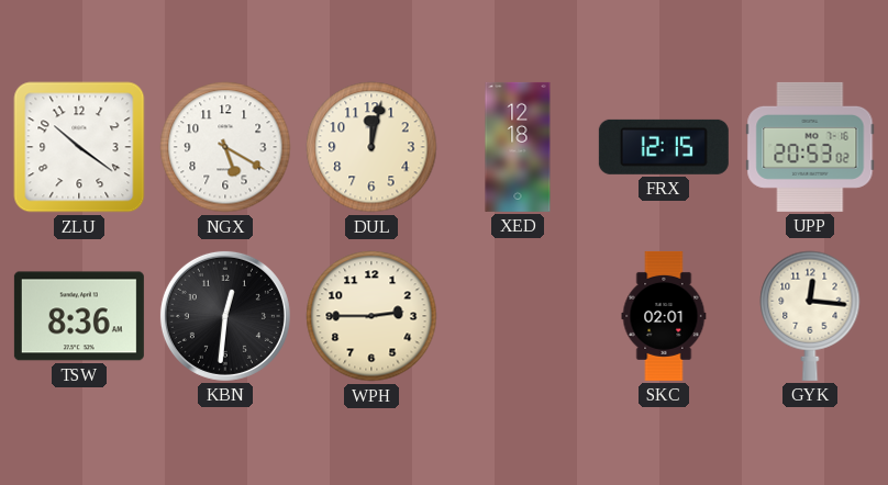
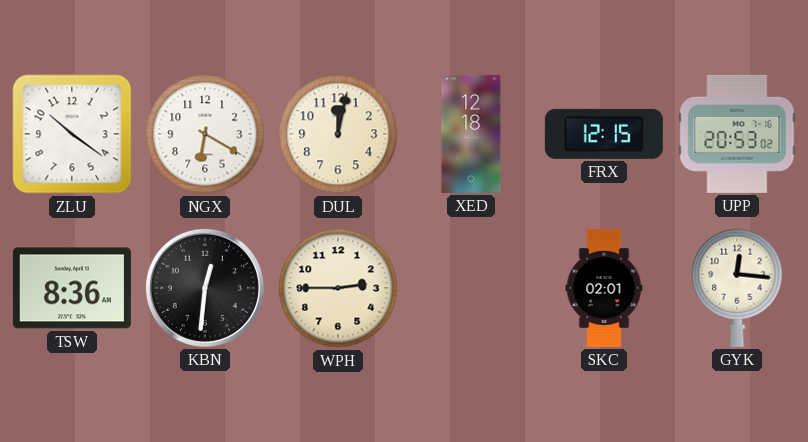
NGX: 5:20 -> 6:20 (205, 134)
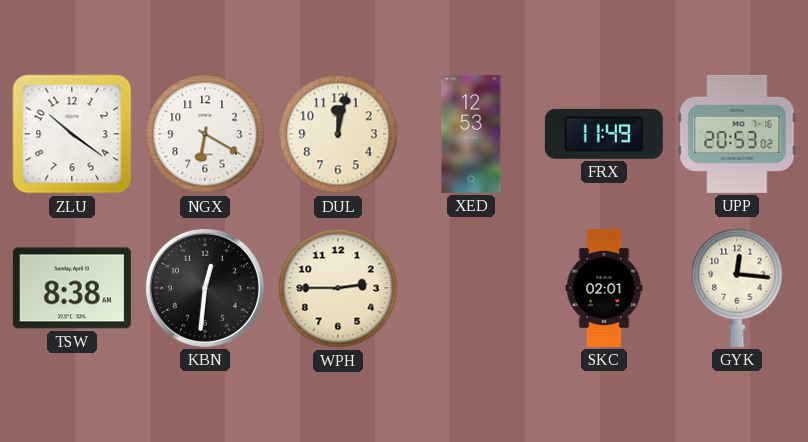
XED: 12:18 -> 12:53 (471, 134)
FRX: 12:15 -> 11:49 (604, 134)
TSW: 8:36 -> 8:38 (72, 288)
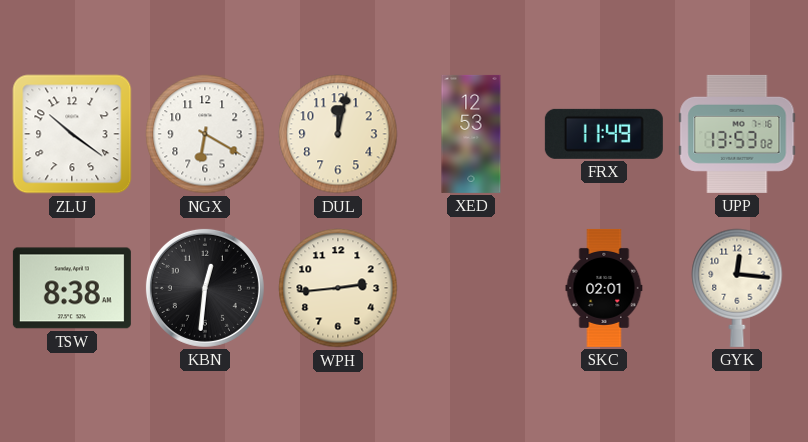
UPP: 20:53 -> 13:53 (737, 134)
WPH: 2:45 -> 2:44 (338, 288)
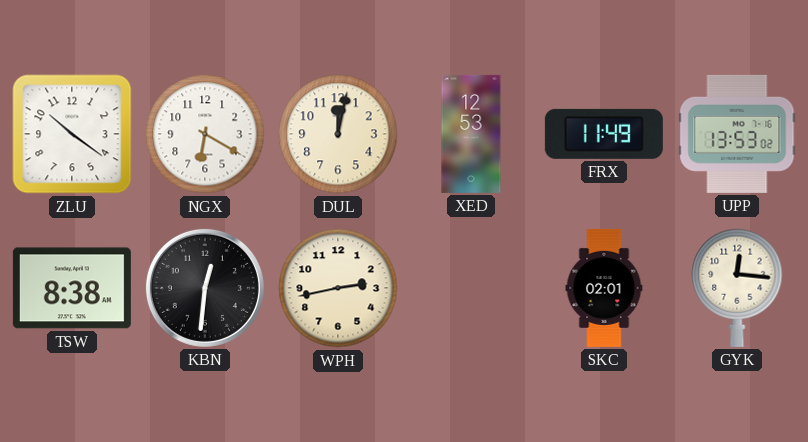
WPH: 2:44 -> 2:43 (338, 288)
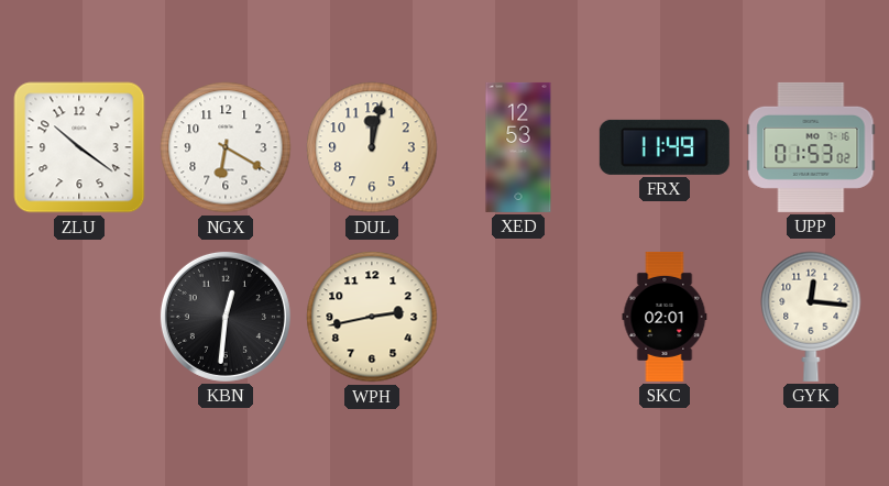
UPP: 13:53 -> 01:53 (811, 147)
TSW: 8:38 -> none (72, 288)
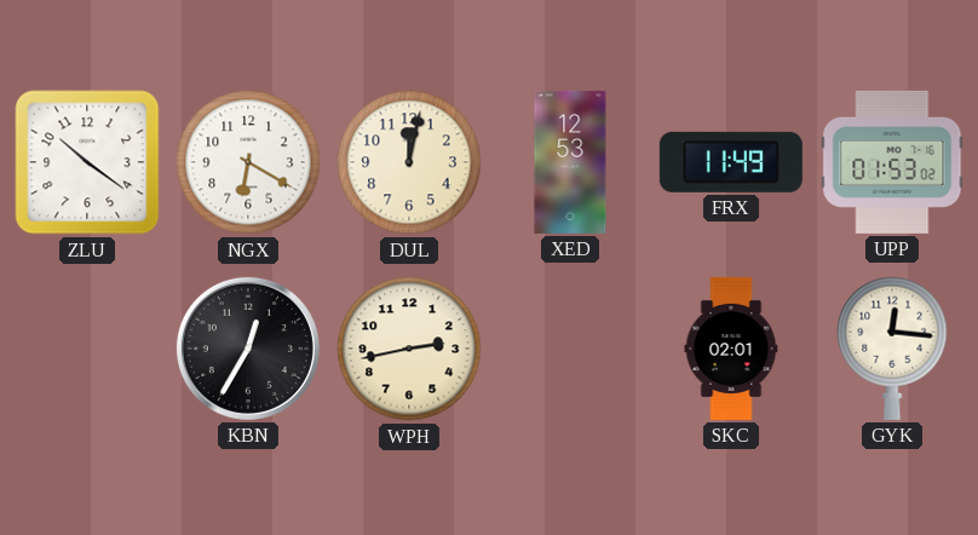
KBN: 12:31 -> 12:35 (248, 349)
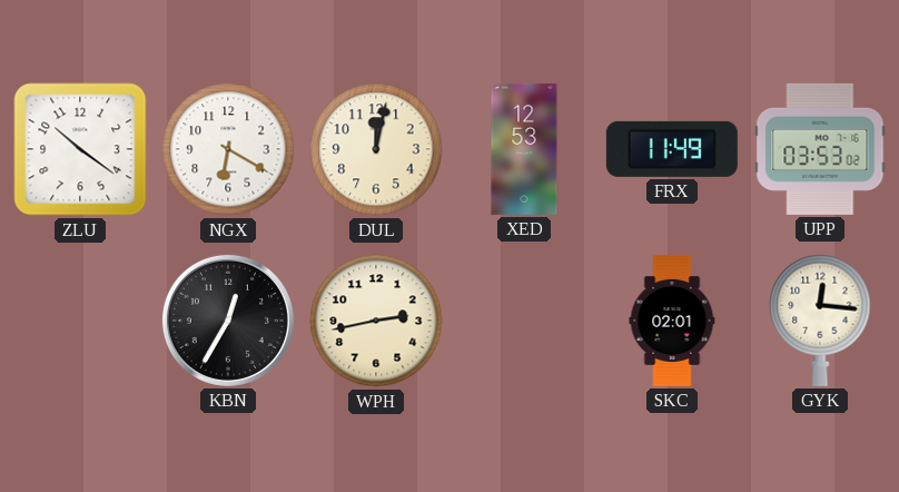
UPP: 01:53 -> 03:53 (820, 149)
